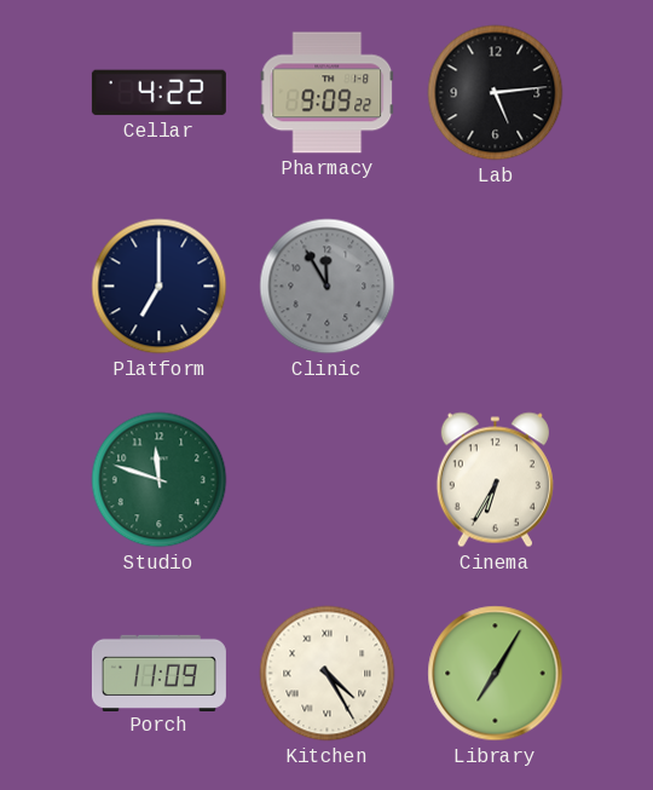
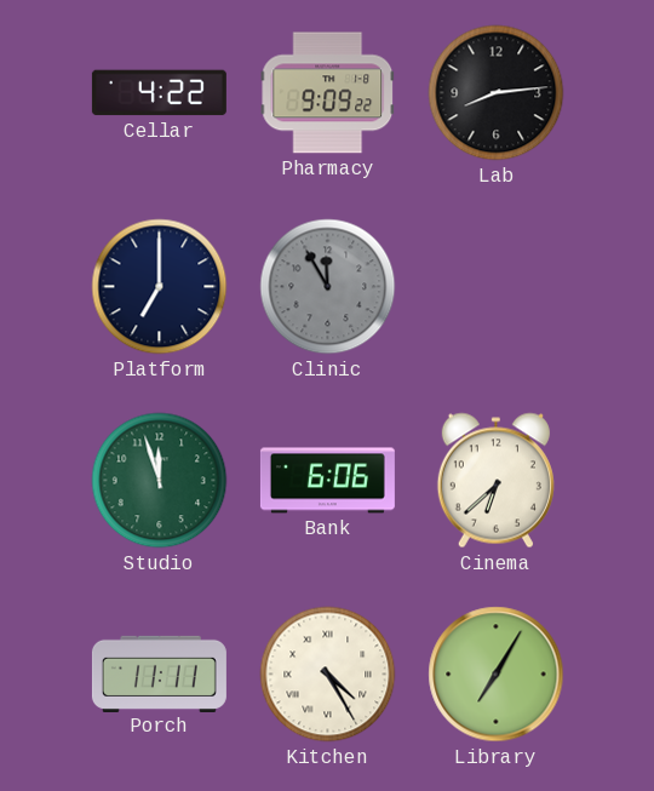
Lab: 5:14 -> 8:14 (497, 93)
Studio: 11:48 -> 11:57 (160, 481)
Bank: none -> 6:06 (327, 481)
Cinema: 6:35 -> 6:38 (495, 481)
Porch: 11:09 -> 11:11 (159, 674)
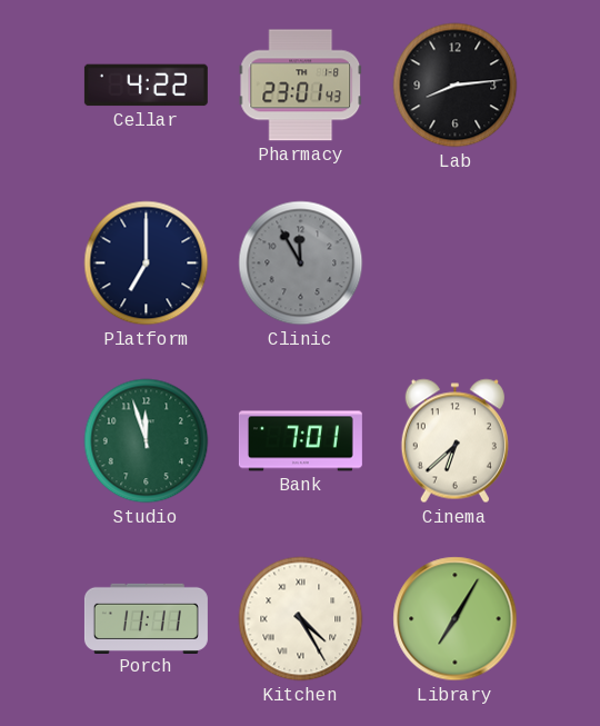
Pharmacy: 9:09 -> 23:01 (301, 86)
Bank: 6:06 -> 7:01 (300, 441)
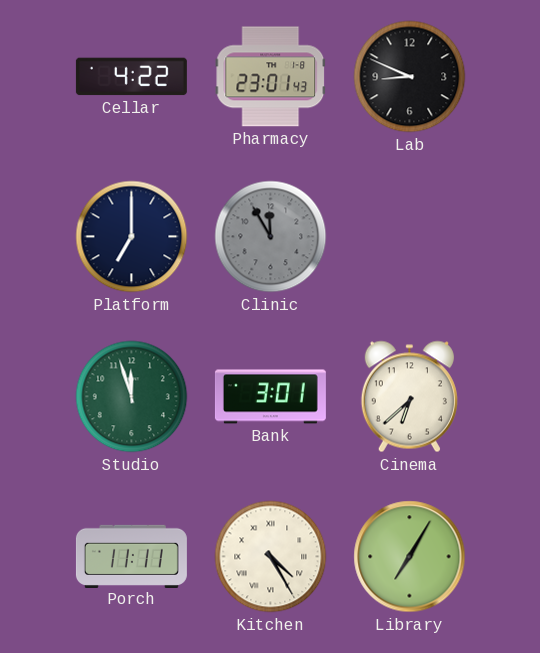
Lab: 8:14 -> 8:49 (410, 77)
Bank: 7:01 -> 3:01 (270, 397)
